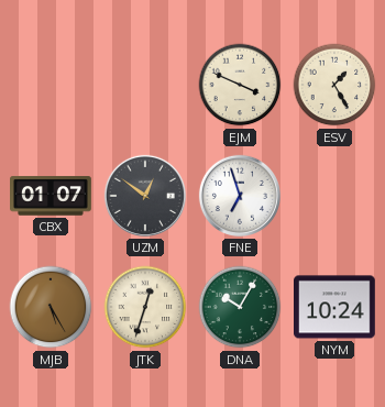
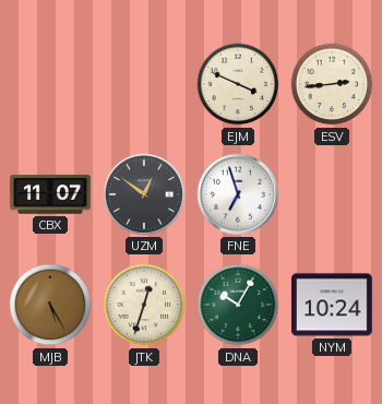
ESV: 1:25 -> 2:44 (332, 84)
CBX: 01:07 -> 11:07 (51, 194)
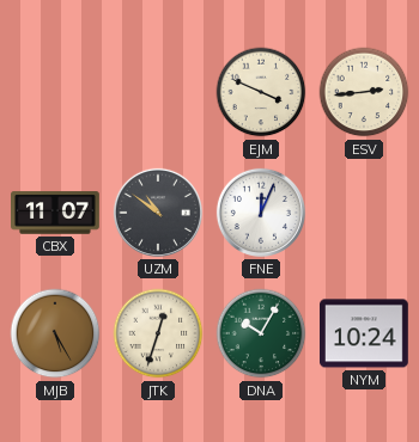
UZM: 12:51 -> 10:51 (158, 213)
FNE: 6:57 -> 12:04 (261, 213)
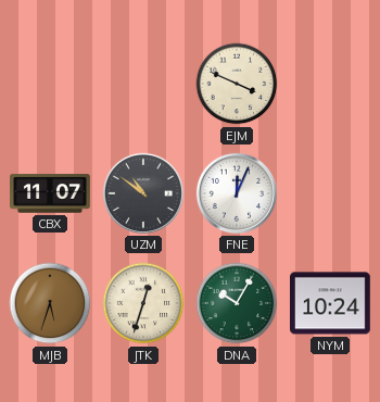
ESV: 2:44 -> none (364, 92)
MJB: 5:25 -> 5:33 (50, 303)
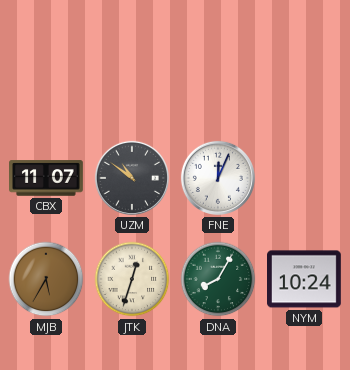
EJM: 3:49 -> none (237, 84)
MJB: 5:33 -> 5:35 (46, 279)
DNA: 10:05 -> 8:05 (218, 279)
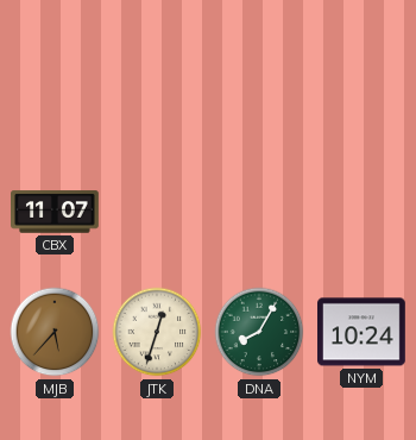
UZM: 10:51 -> none (132, 178)
FNE: 12:04 -> none (218, 178)
MJB: 5:35 -> 5:37 (55, 332)
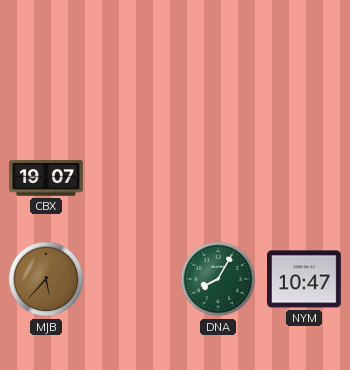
CBX: 11:07 -> 19:07 (47, 178)
JTK: 12:33 -> none (157, 332)
NYM: 10:24 -> 10:47 (305, 279)
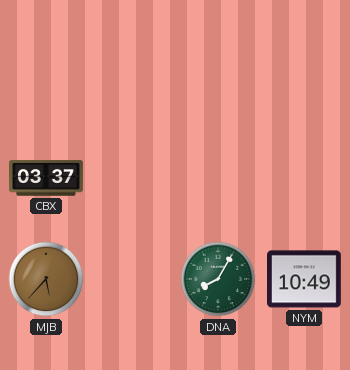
CBX: 19:07 -> 03:37 (47, 178)
NYM: 10:47 -> 10:49 (305, 279)
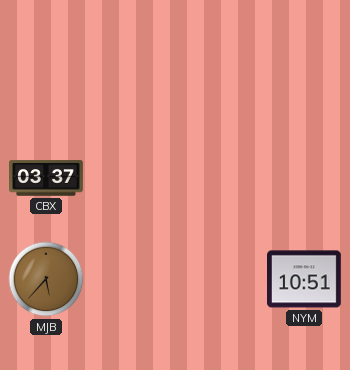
DNA: 8:05 -> none (218, 279)
NYM: 10:49 -> 10:51 (305, 279)
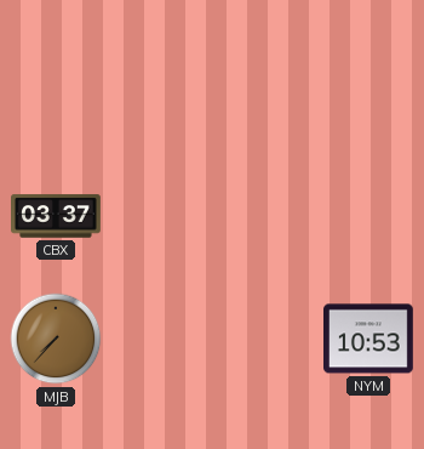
MJB: 5:37 -> 7:37 (56, 339)
NYM: 10:51 -> 10:53 (369, 339)
